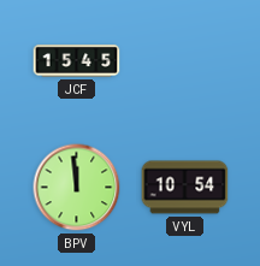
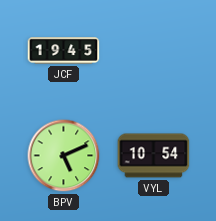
JCF: 15:45 -> 19:45 (64, 51)
BPV: 11:59 -> 5:11 (64, 156)
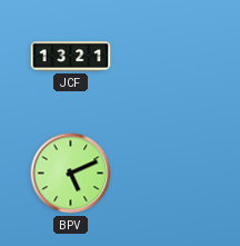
JCF: 19:45 -> 13:21 (71, 57)
VYL: 10:54 -> none (154, 156)
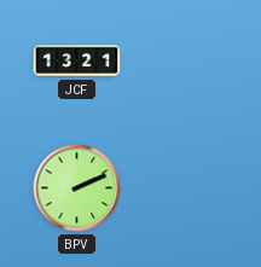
BPV: 5:11 -> 2:11 (77, 188)
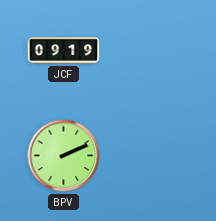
JCF: 13:21 -> 09:19 (64, 51)
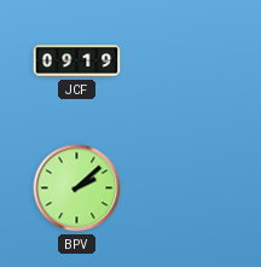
BPV: 2:11 -> 2:08 (77, 188)
